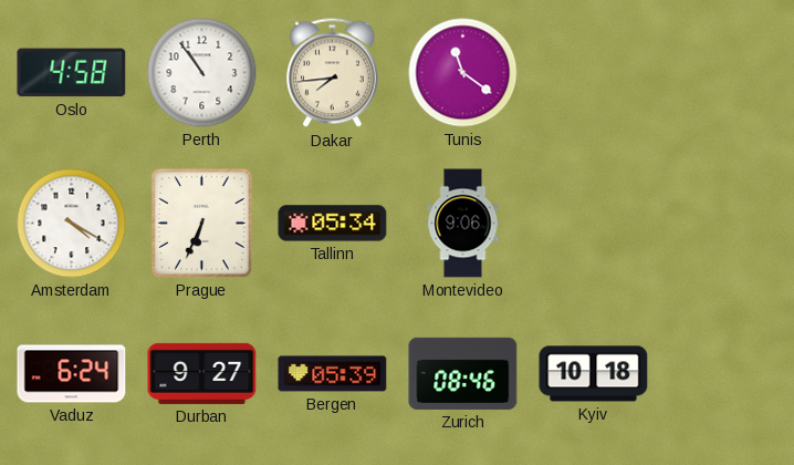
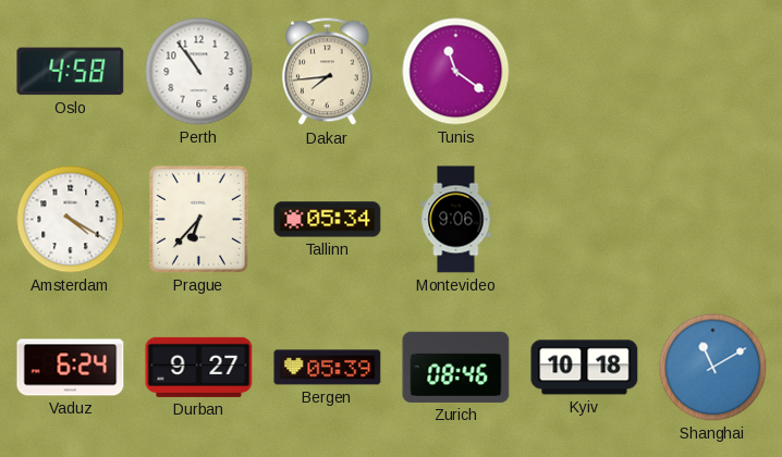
Prague: 6:34 -> 6:37 (198, 219)
Shanghai: none -> 11:10 (713, 368)
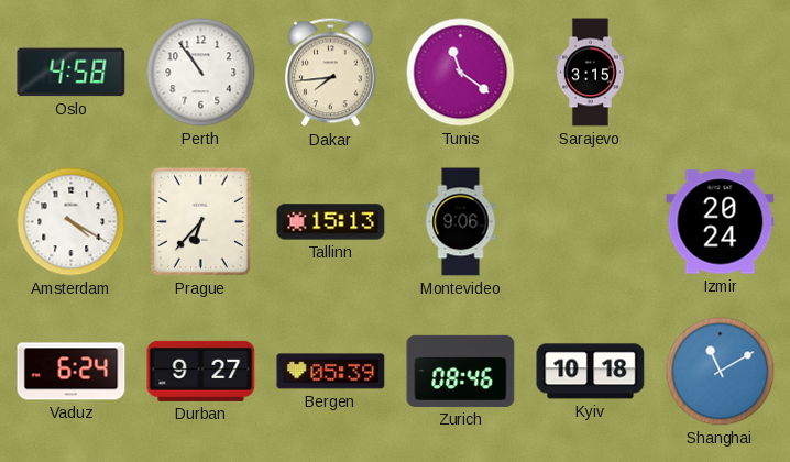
Sarajevo: none -> 3:15 (590, 73)
Tallinn: 05:34 -> 15:13 (331, 222)
Izmir: none -> 20:24 (721, 222)
